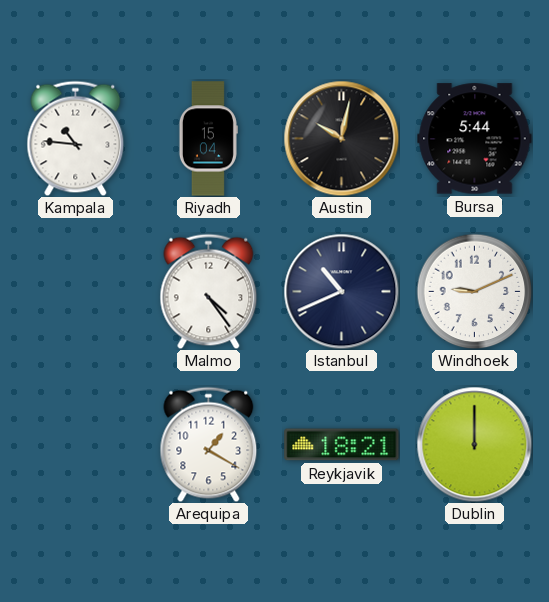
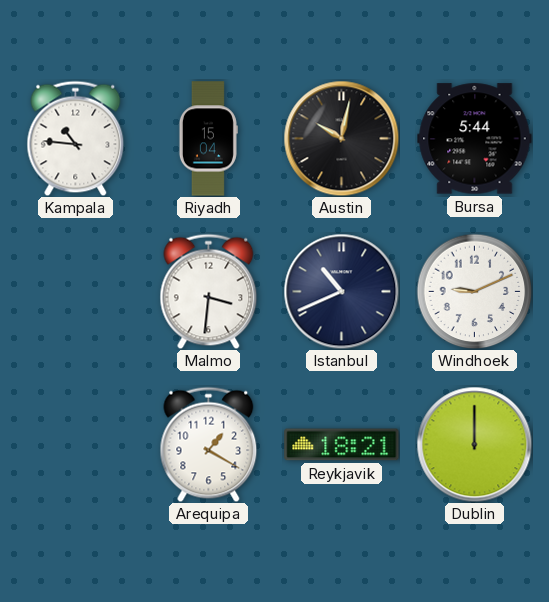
Malmo: 4:24 -> 3:31 (209, 291)
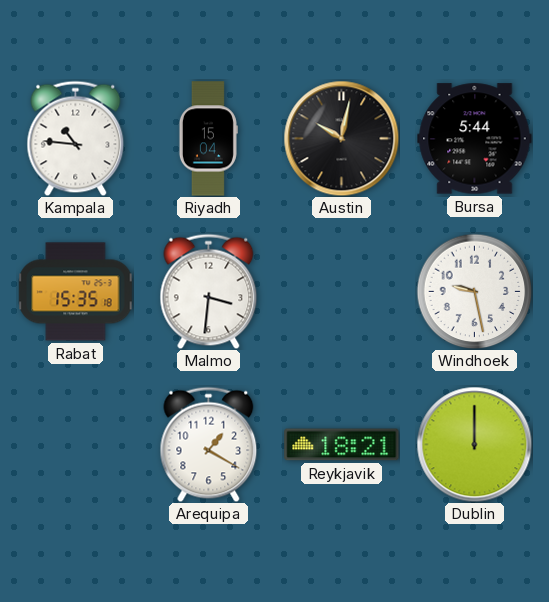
Rabat: none -> 15:35 (76, 292)
Istanbul: 10:41 -> none (341, 291)
Windhoek: 9:11 -> 9:28 (474, 291)
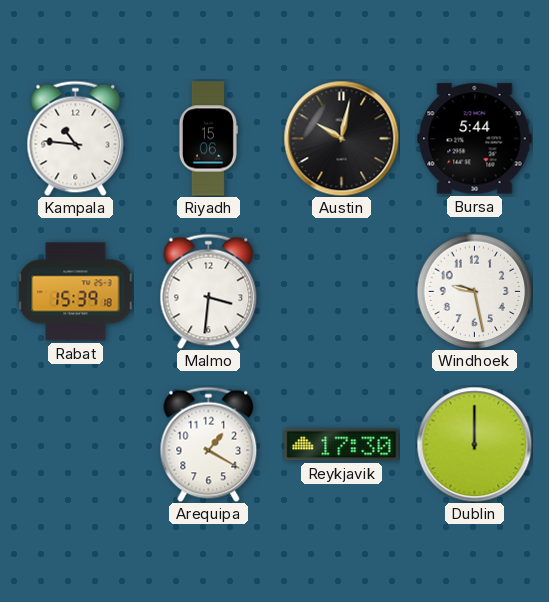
Riyadh: 15:04 -> 15:06 (208, 139)
Rabat: 15:35 -> 15:39 (76, 292)
Reykjavik: 18:21 -> 17:30 (342, 445)
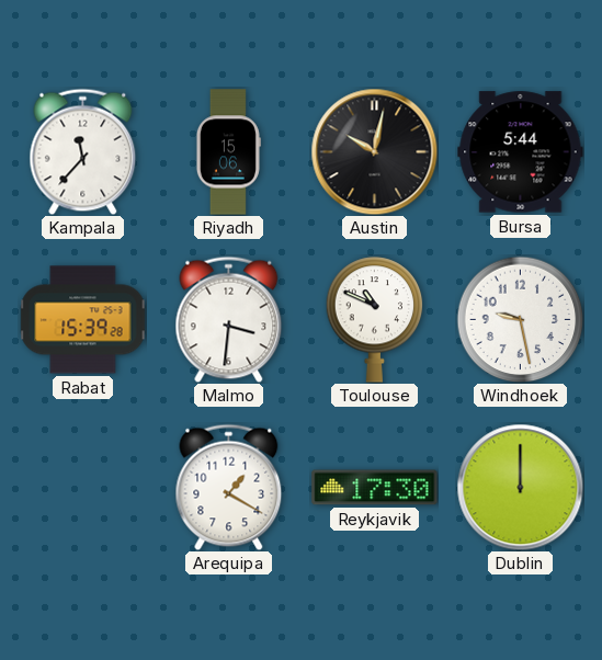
Kampala: 10:46 -> 11:37 (83, 151)
Rabat: 15:39:18 -> 15:39:28 (83, 320)
Toulouse: none -> 10:49 (375, 320)
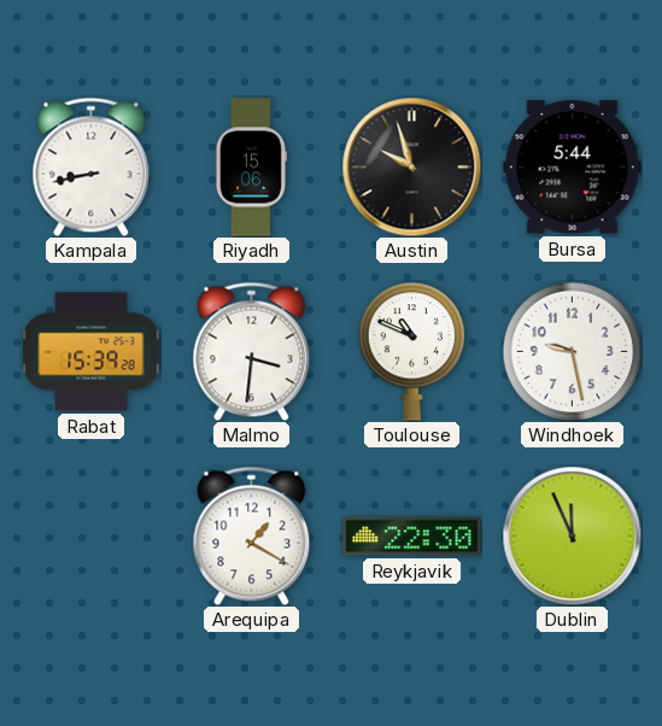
Kampala: 11:37 -> 8:43 (92, 166)
Austin: 10:02 -> 9:57 (411, 166)
Reykjavik: 17:30 -> 22:30 (412, 537)
Dublin: 12:00 -> 11:56 (572, 535)
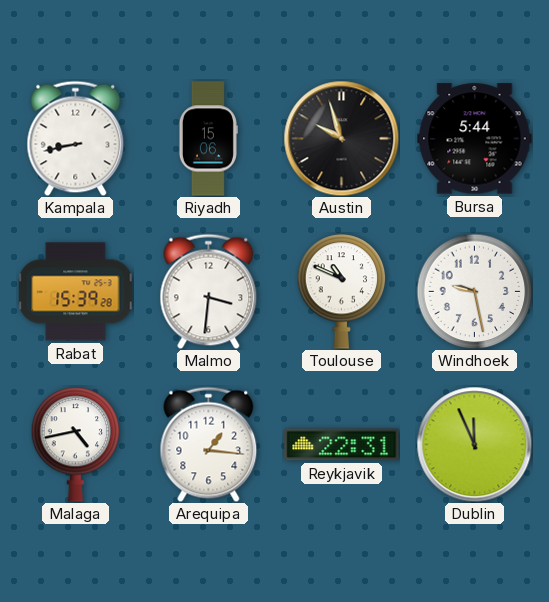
Malaga: none -> 4:43 (76, 445)
Arequipa: 1:20 -> 1:16 (209, 444)
Reykjavik: 22:30 -> 22:31 (342, 445)
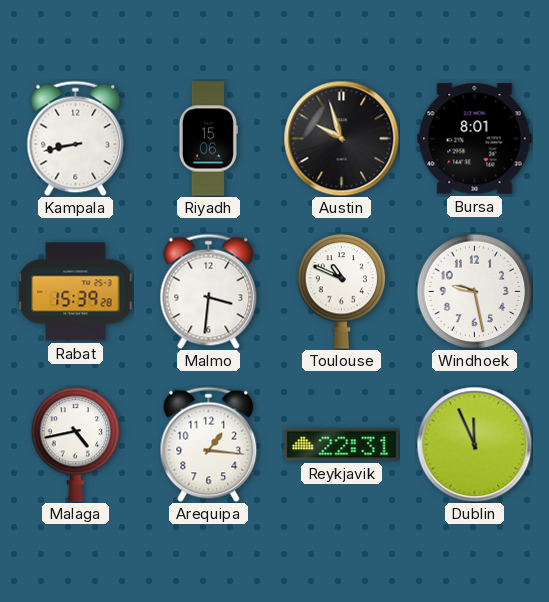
Bursa: 5:44 -> 8:01 (475, 139)
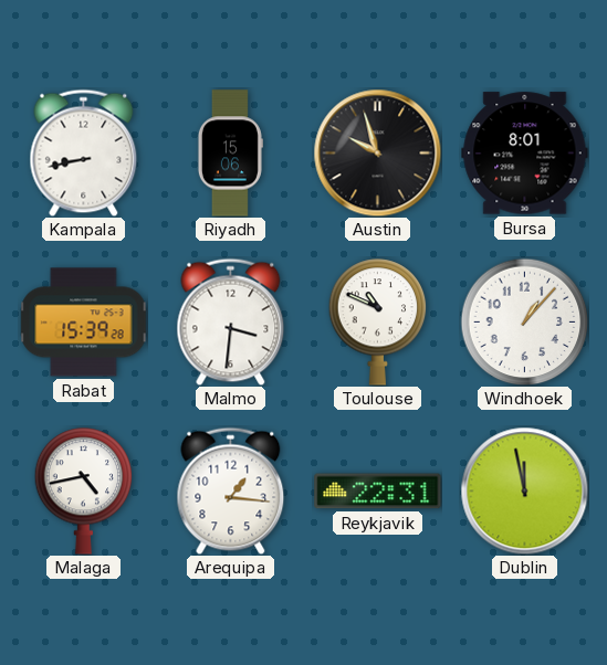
Windhoek: 9:28 -> 1:07 (524, 321)
Dublin: 11:56 -> 11:58 (524, 490)
